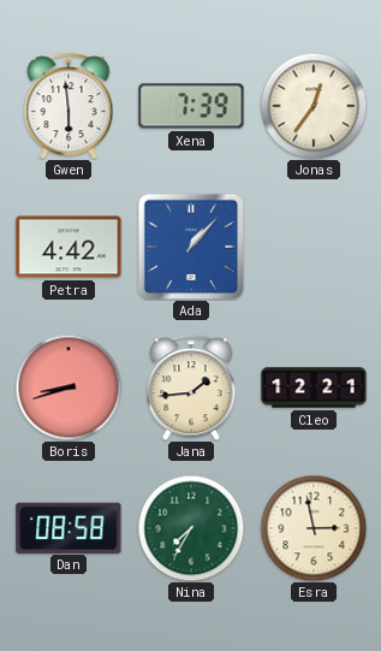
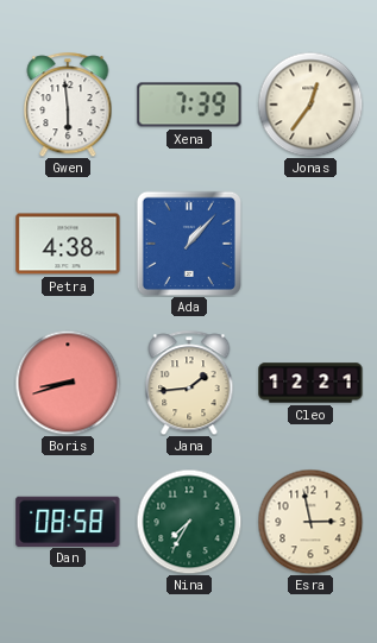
Petra: 4:42 -> 4:38 (68, 244)
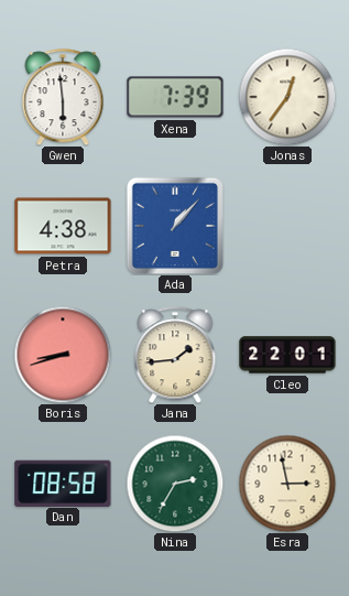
Cleo: 12:21 -> 22:01 (287, 355)
Nina: 7:35 -> 2:35 (175, 484)
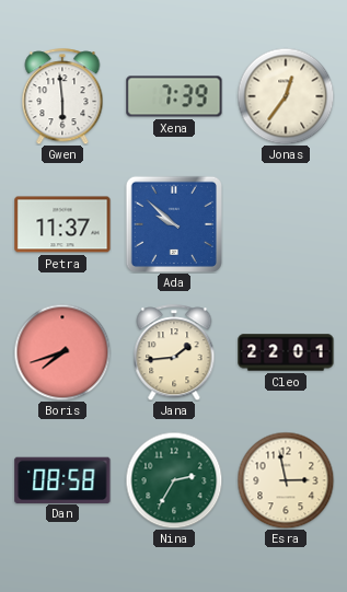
Petra: 4:38 -> 11:37 (62, 224)
Ada: 1:07 -> 9:52 (173, 223)
Boris: 8:42 -> 7:42 (62, 352)
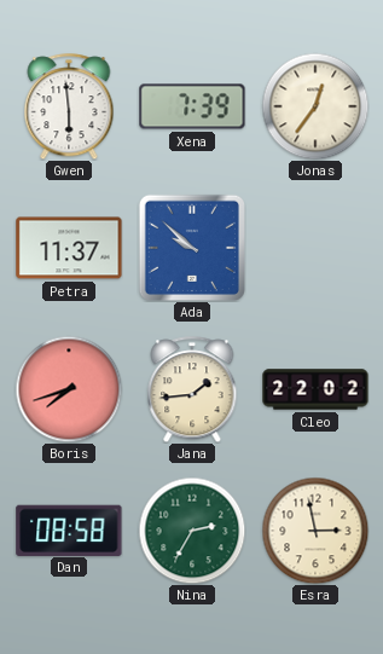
Cleo: 22:01 -> 22:02 (315, 389)
